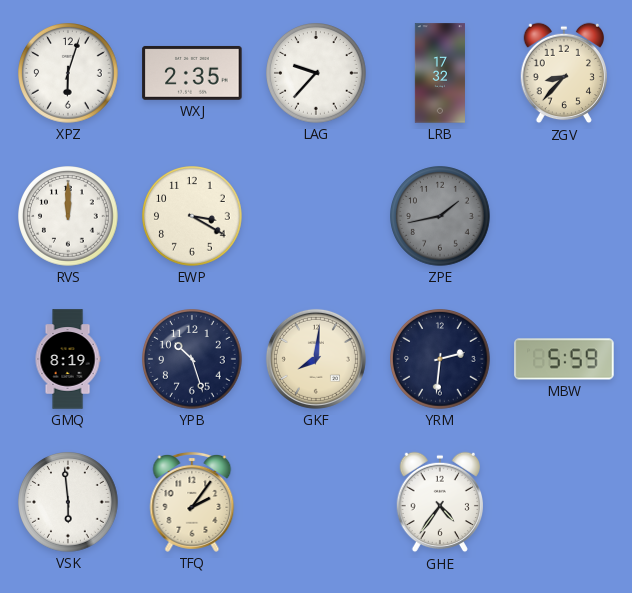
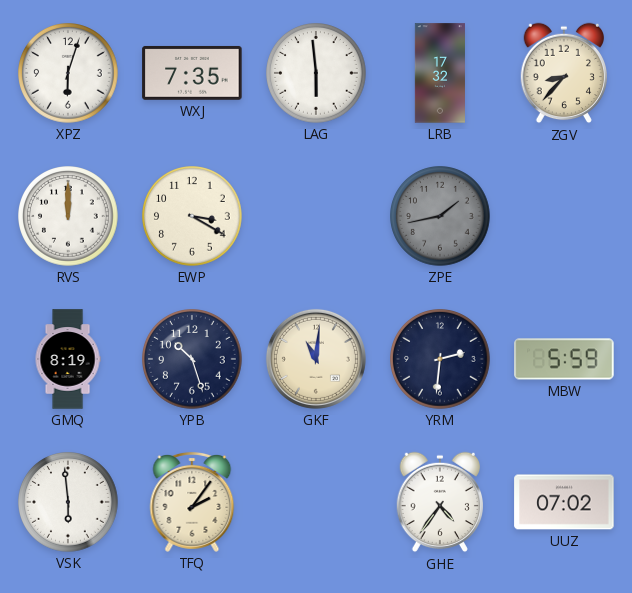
WXJ: 2:35 -> 7:35 (192, 73)
LAG: 9:37 -> 5:59 (317, 74)
GKF: 8:01 -> 11:01 (316, 359)
UUZ: none -> 07:02 (564, 502)
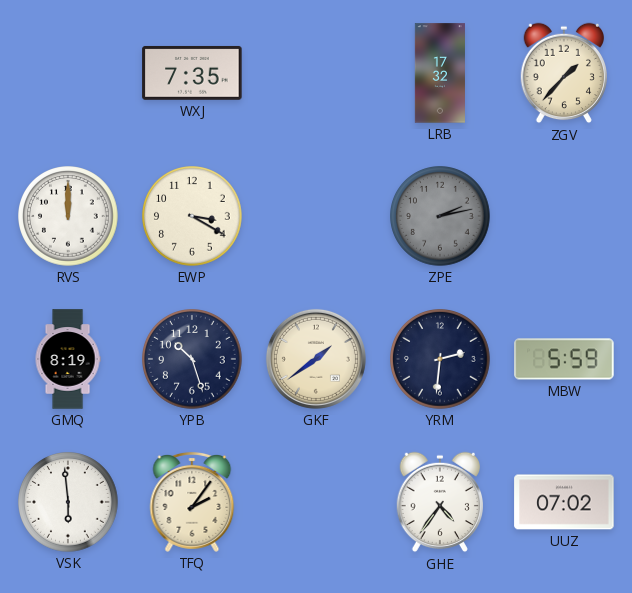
XPZ: 6:03 -> none (69, 74)
LAG: 5:59 -> none (317, 74)
ZGV: 8:37 -> 1:37 (563, 73)
ZPE: 1:43 -> 2:13 (441, 217)
GKF: 11:01 -> 1:39 (316, 359)
